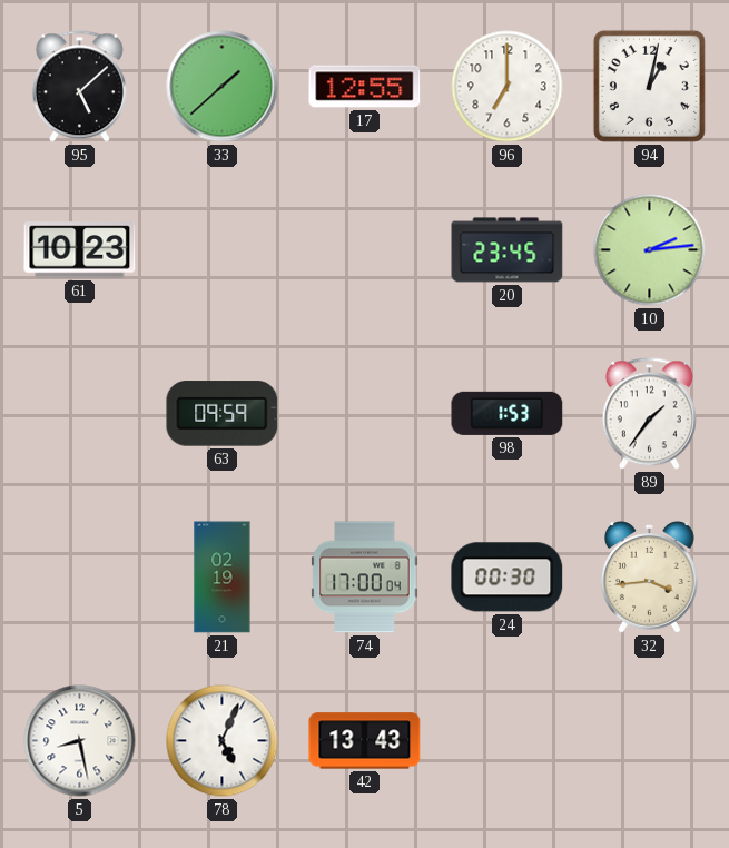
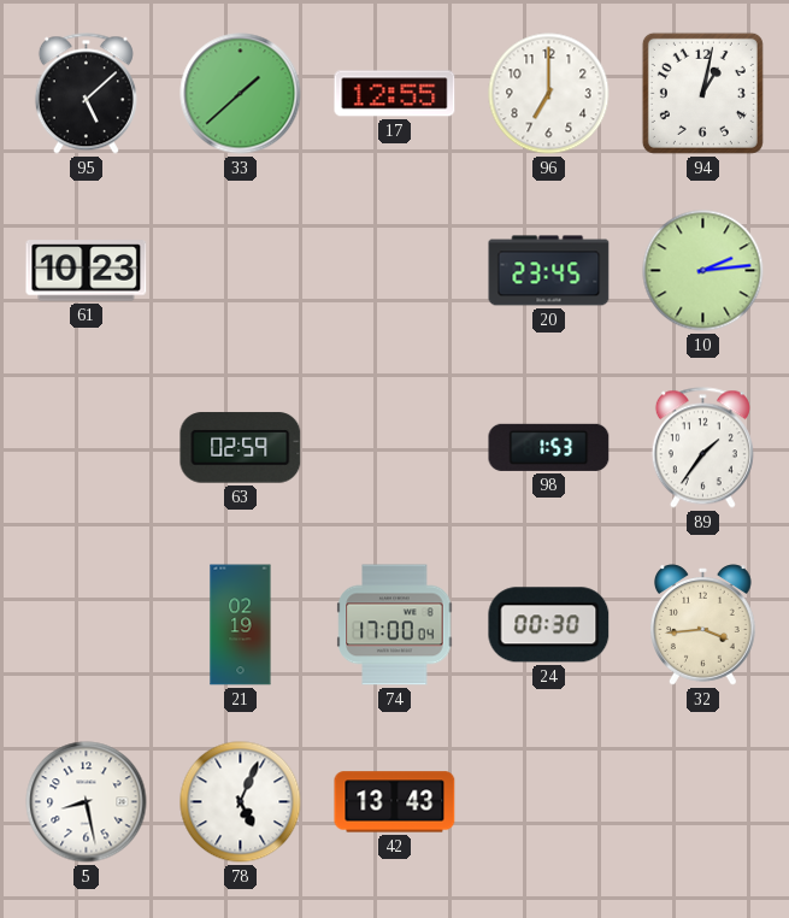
63: 09:59 -> 02:59 (241, 448)
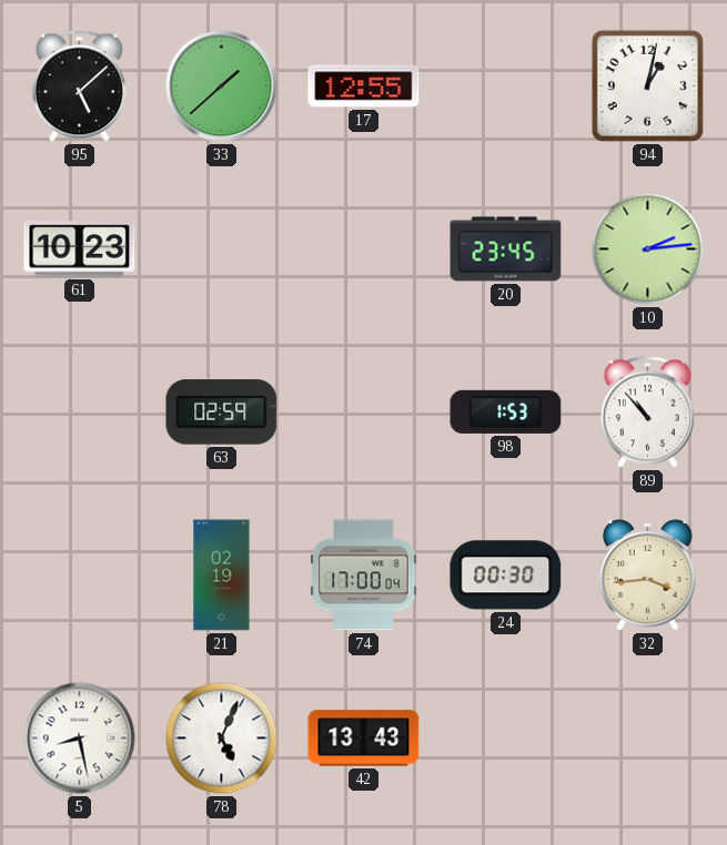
96: 7:00 -> none (549, 94)
89: 1:36 -> 10:53 (647, 413)
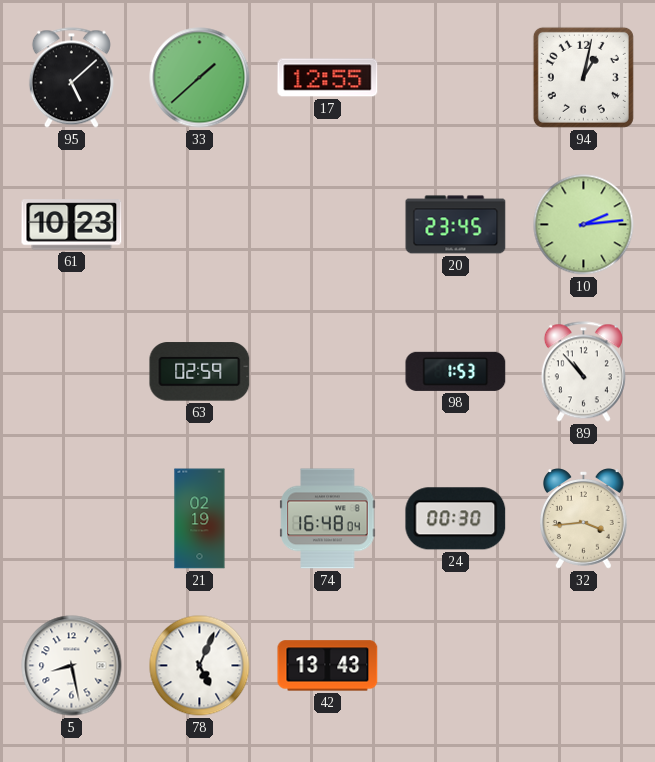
74: 17:00 -> 16:48 (328, 519)
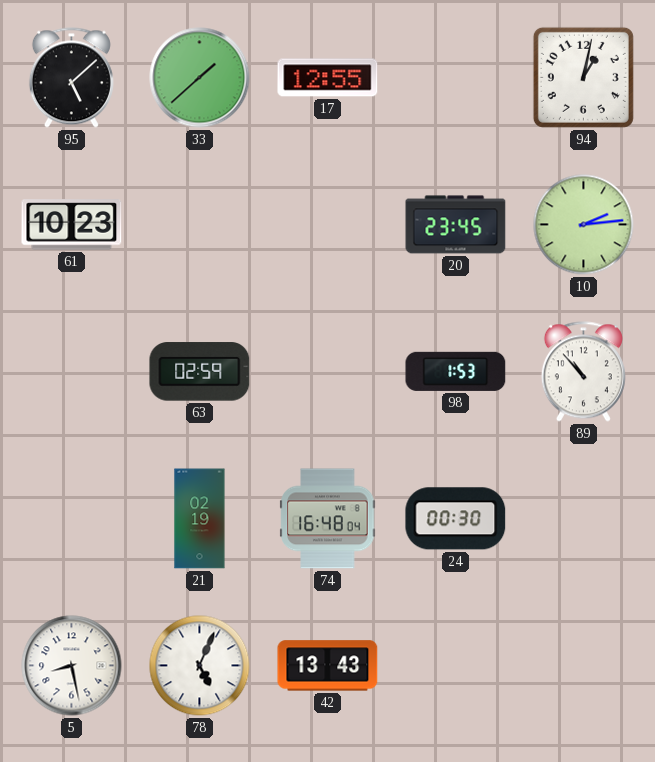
32: 3:44 -> none (584, 519)
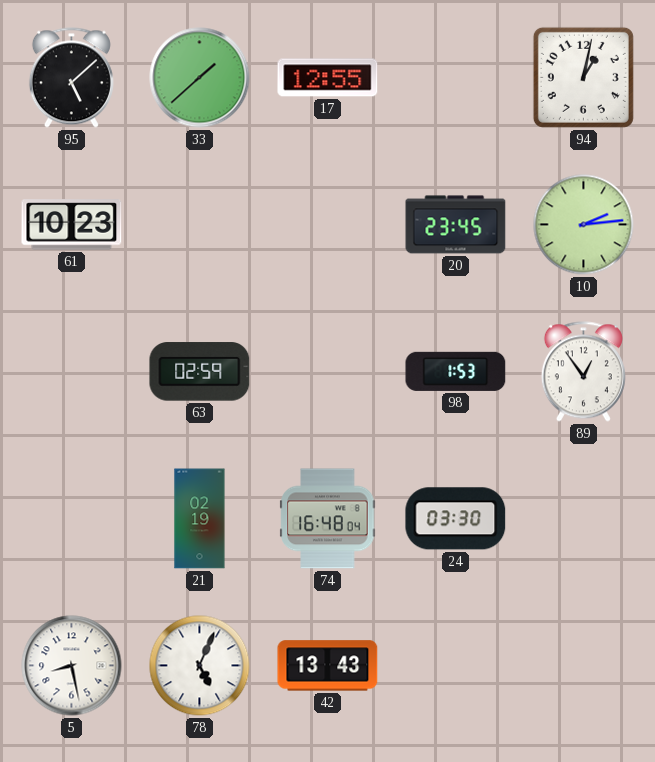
89: 10:53 -> 12:54 (583, 372)
24: 00:30 -> 03:30 (456, 519)
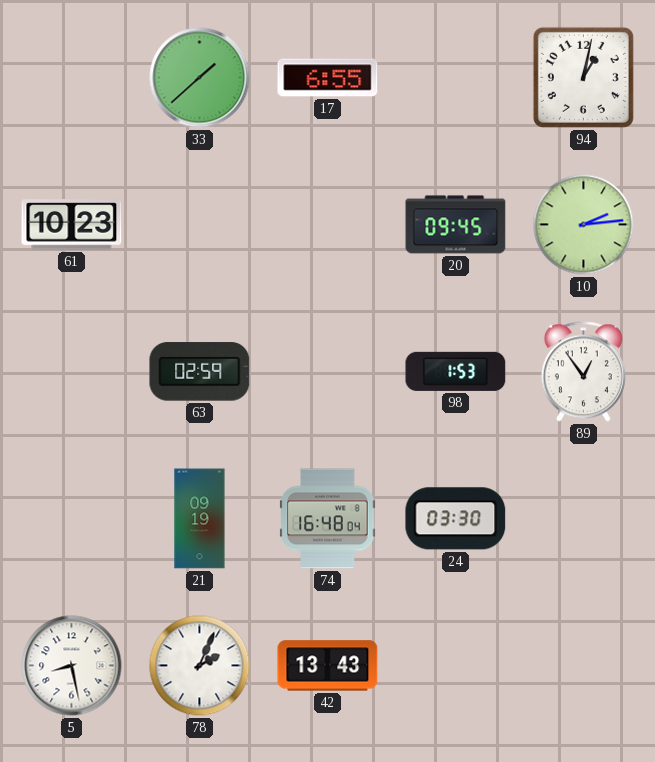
95: 5:08 -> none (71, 78)
17: 12:55 -> 6:55 (328, 78)
20: 23:45 -> 09:45 (456, 225)
21: 02:19 -> 09:19 (200, 519)
78: 5:04 -> 2:04 (200, 666)
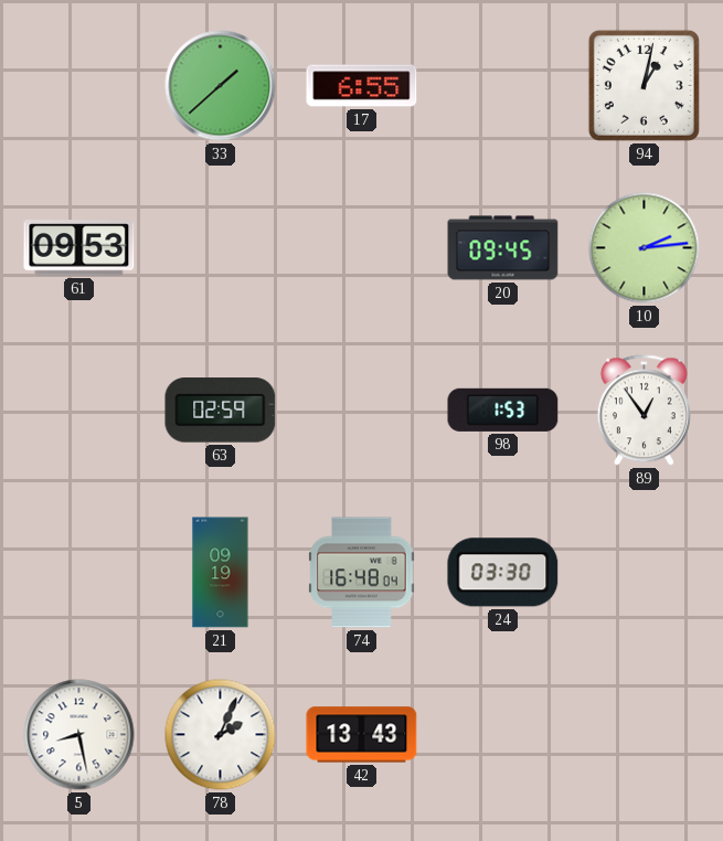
61: 10:23 -> 09:53 (79, 248)
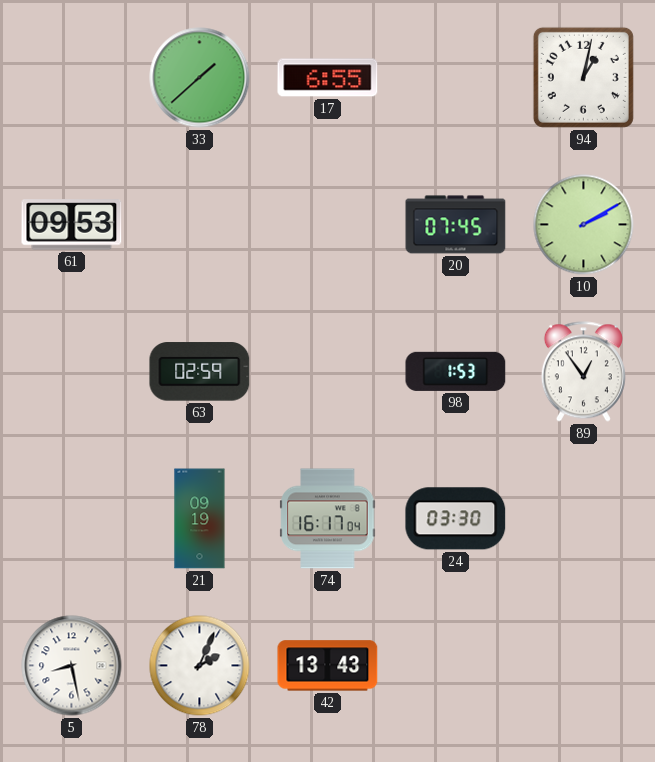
20: 09:45 -> 07:45 (456, 225)
10: 2:14 -> 2:10 (584, 225)
74: 16:48 -> 16:17 (328, 519)
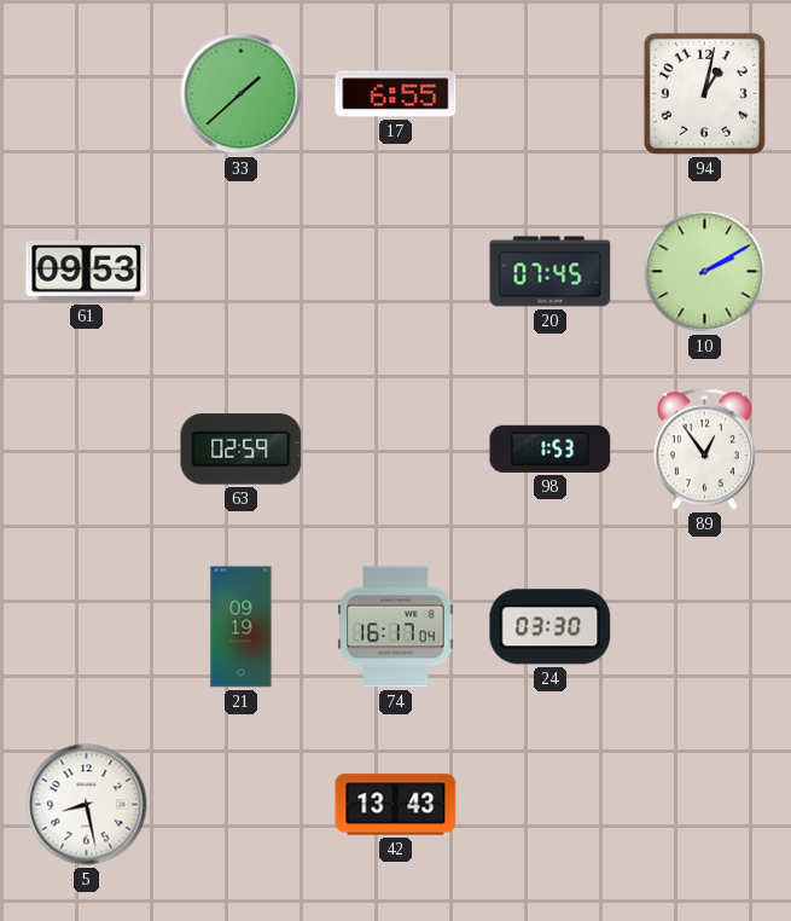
78: 2:04 -> none (200, 666)
